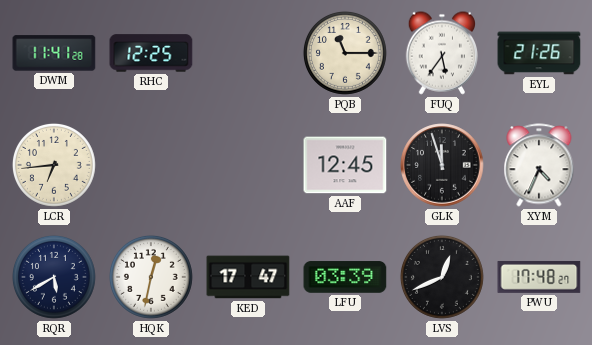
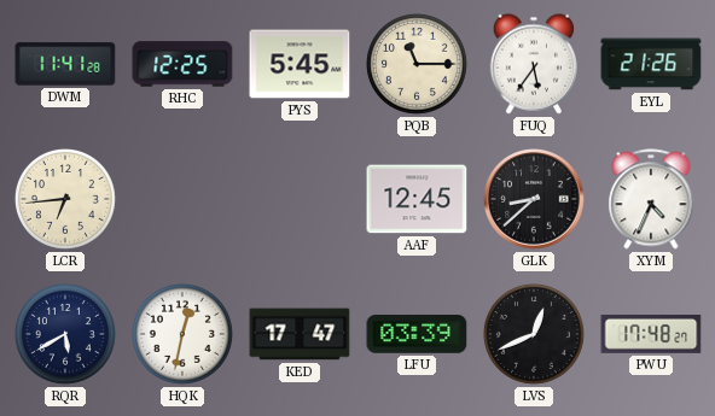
PYS: none -> 5:45 (300, 64)
GLK: 11:57 -> 8:38 (534, 199)
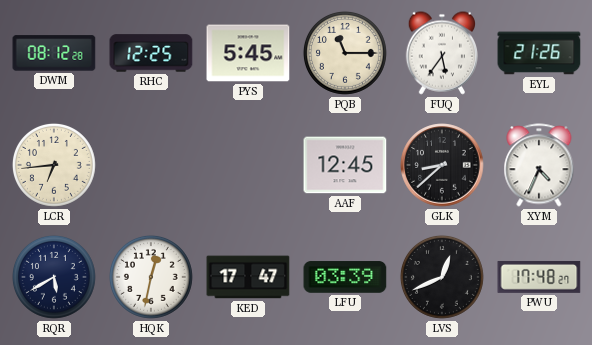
DWM: 11:41 -> 08:12 (54, 53)
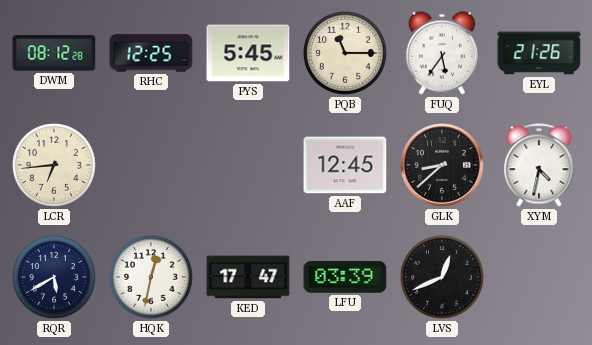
XYM: 4:34 -> 4:32 (539, 165)
PWU: 17:48 -> none (539, 277)
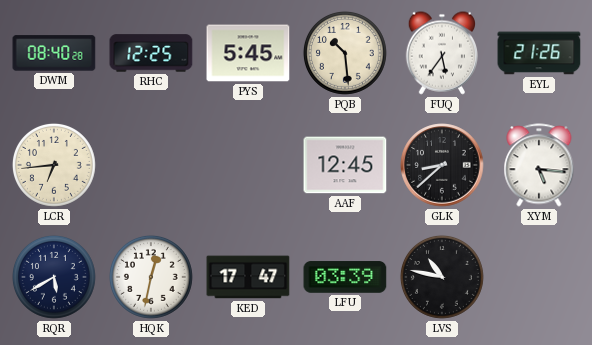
DWM: 08:12 -> 08:40 (54, 53)
PQB: 11:15 -> 10:29 (345, 53)
XYM: 4:32 -> 5:16 (539, 165)
LVS: 12:41 -> 10:47 (442, 277)
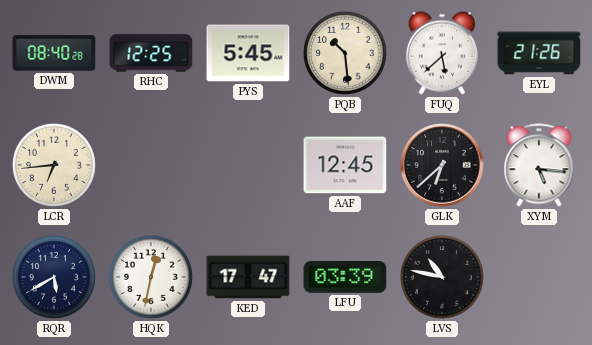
FUQ: 5:36 -> 5:38 (441, 53)
GLK: 8:38 -> 6:38 (442, 165)
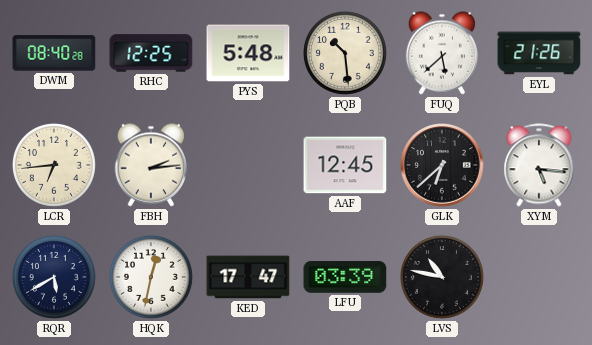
PYS: 5:45 -> 5:48 (248, 53)
FBH: none -> 2:14 (150, 165)
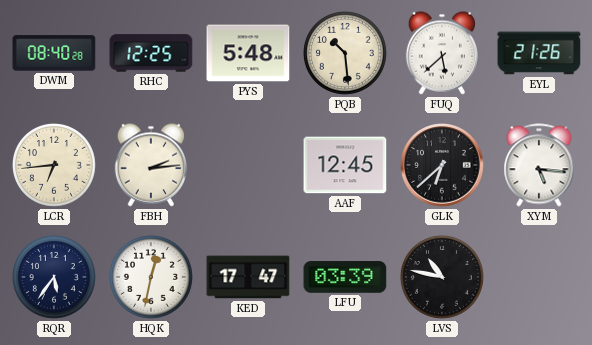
RQR: 5:40 -> 5:36 (54, 277)
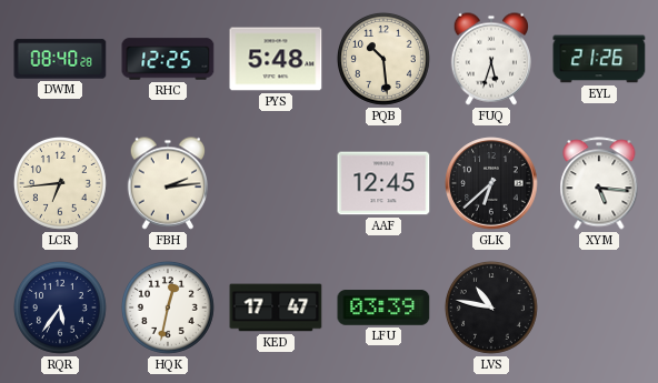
FUQ: 5:38 -> 5:33 (490, 59)
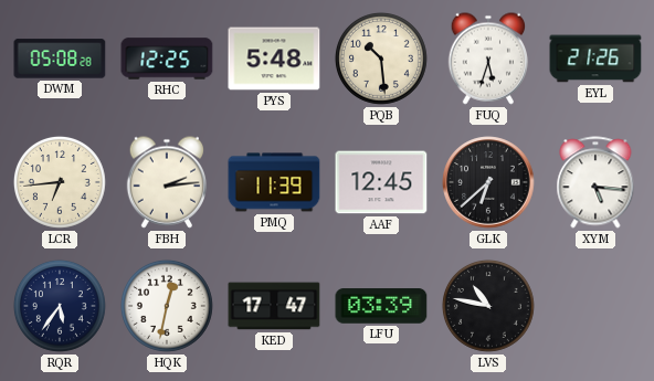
DWM: 08:40 -> 05:08 (60, 59)
PMQ: none -> 11:39 (274, 182)
